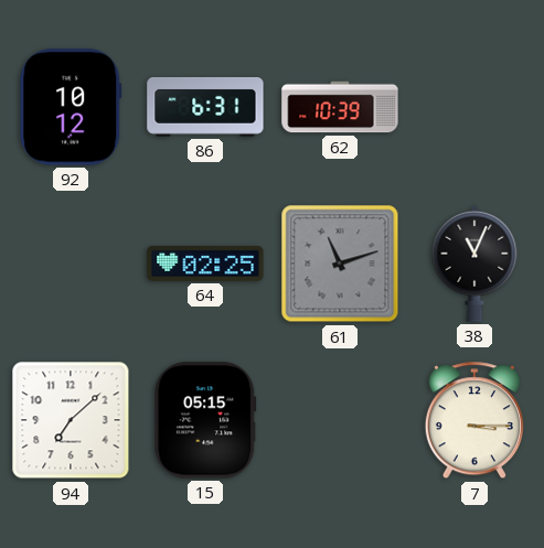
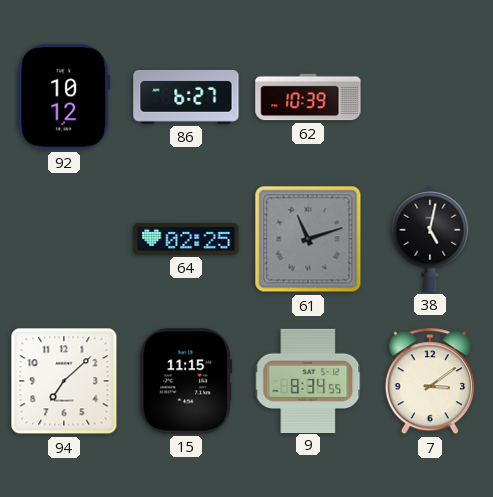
86: 6:31 -> 6:27 (186, 97)
38: 11:04 -> 5:02 (430, 239)
15: 05:15 -> 11:15 (186, 381)
9: none -> 8:34 (308, 380)
7: 3:15 -> 3:09 (430, 382)
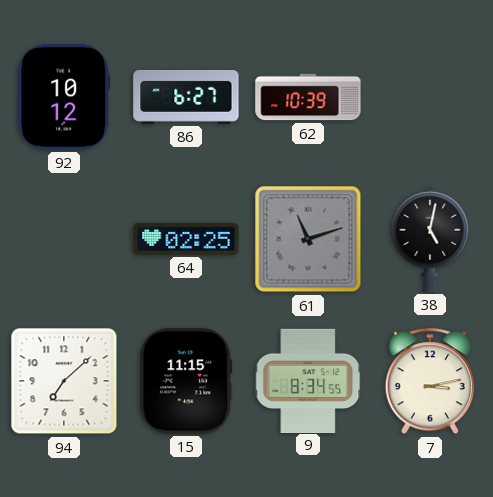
7: 3:09 -> 3:13 (430, 382)
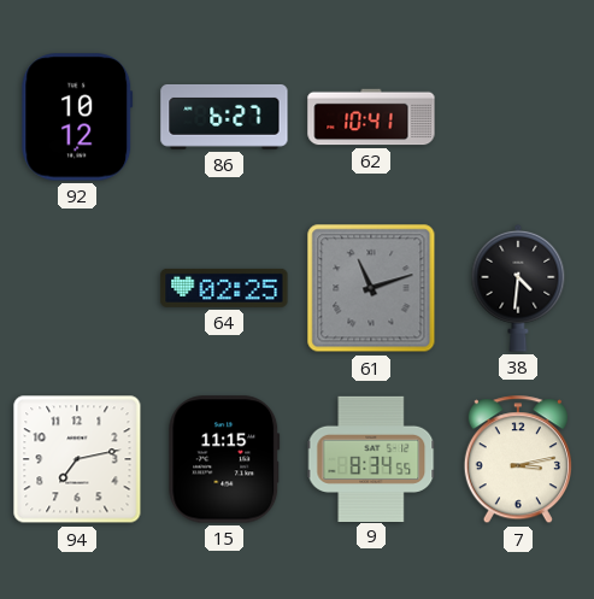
62: 10:39 -> 10:41 (371, 117)
38: 5:02 -> 4:31 (518, 288)
94: 7:08 -> 7:13 (77, 459)
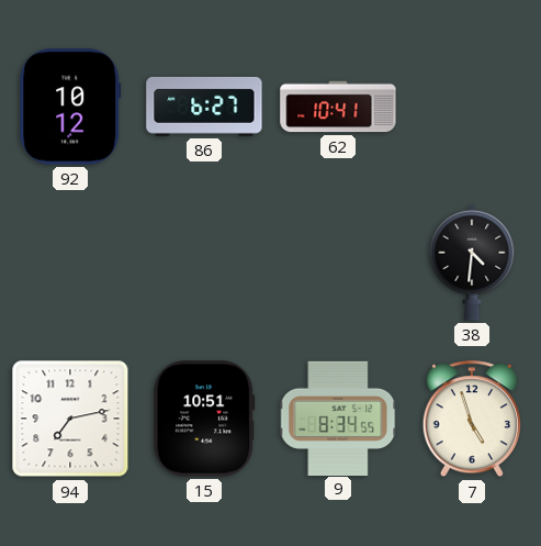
64: 02:25 -> none (224, 288)
61: 11:12 -> none (371, 288)
15: 11:15 -> 10:51 (204, 419)
7: 3:13 -> 4:57 (472, 420)
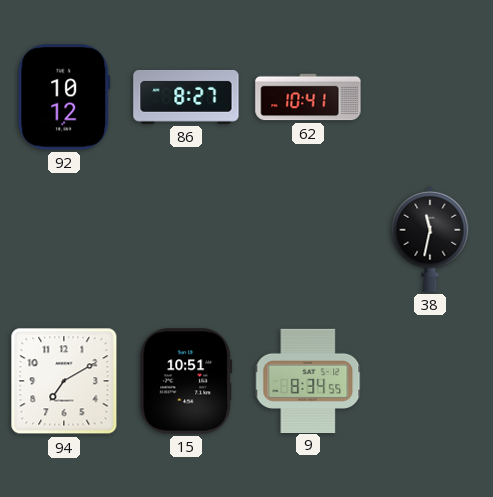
86: 6:27 -> 8:27 (186, 97)
38: 4:31 -> 11:32 (430, 239)
94: 7:13 -> 7:10 (64, 381)
7: 4:57 -> none (472, 420)
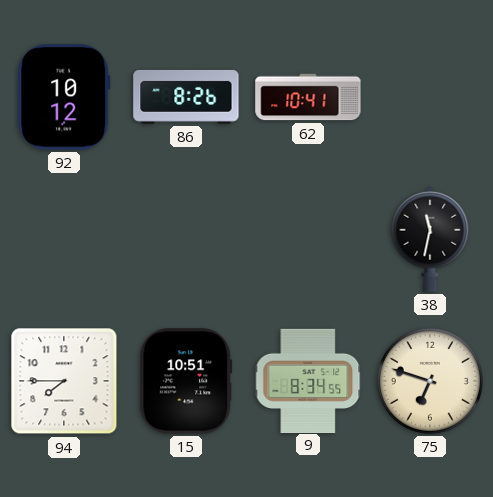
86: 8:27 -> 8:26 (186, 97)
94: 7:10 -> 7:45 (64, 381)
75: none -> 6:48 (430, 381)
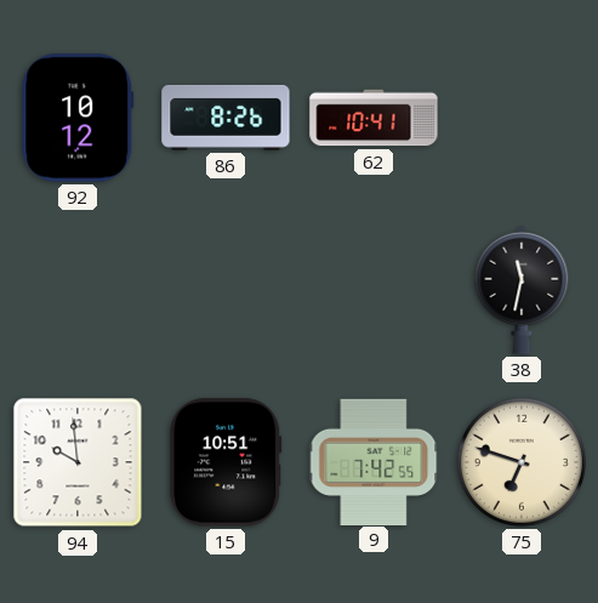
94: 7:45 -> 9:59 (78, 462)
9: 8:34 -> 7:42 (374, 461)
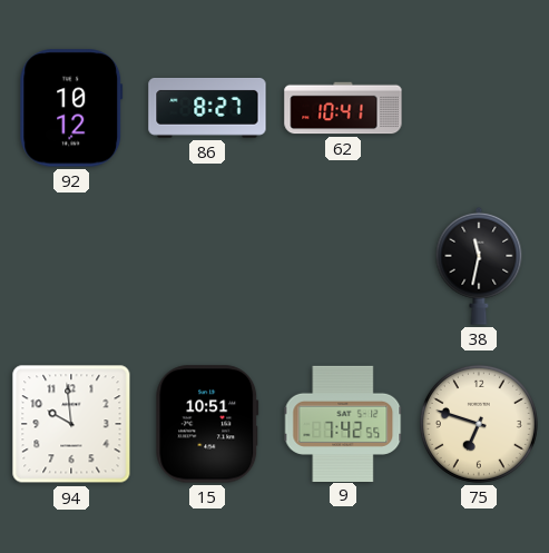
86: 8:26 -> 8:27 (207, 108)
